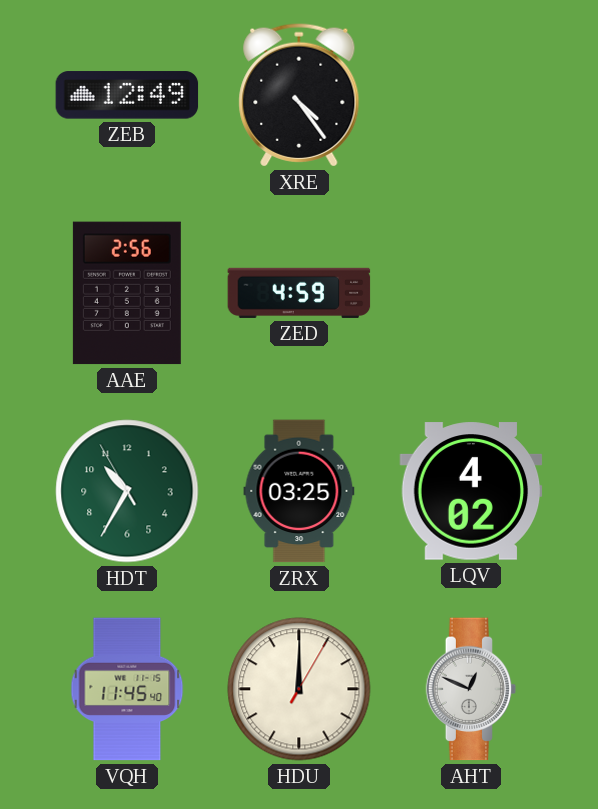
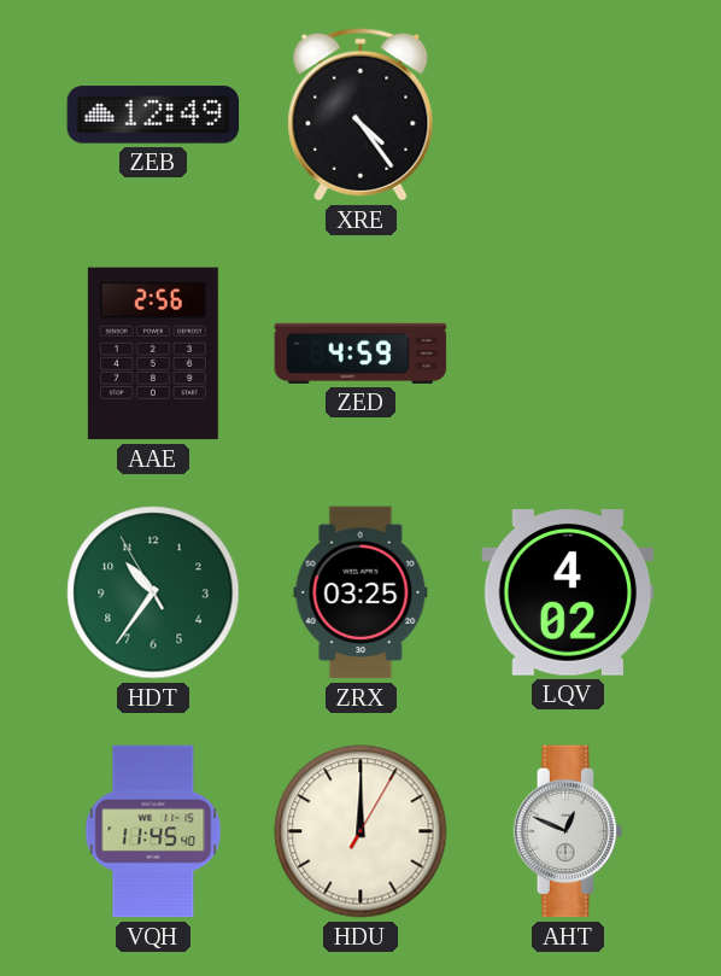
HDT: 10:34 -> 10:35 (153, 592)
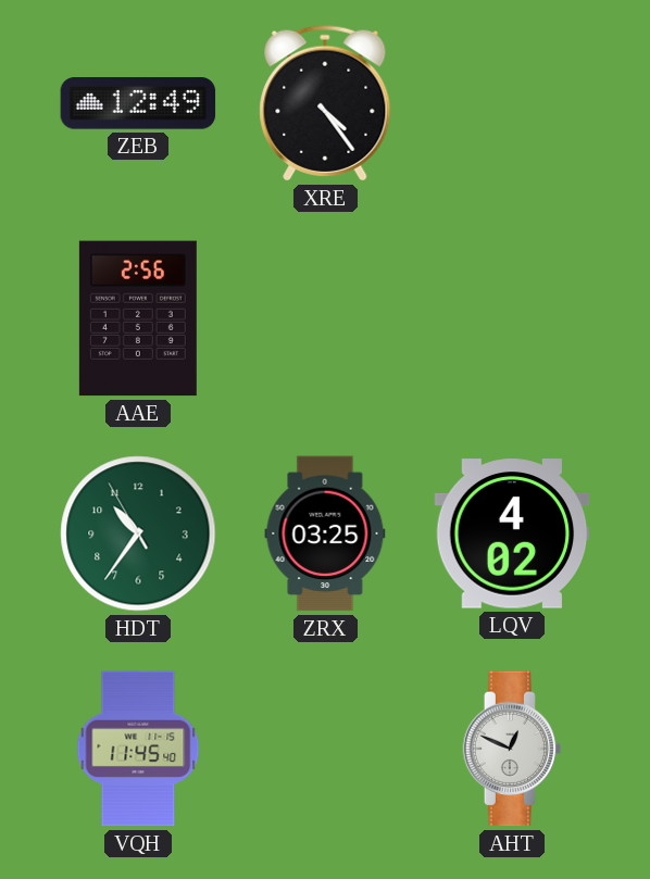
ZED: 4:59 -> none (360, 353)
HDU: 12:00 -> none (360, 831)
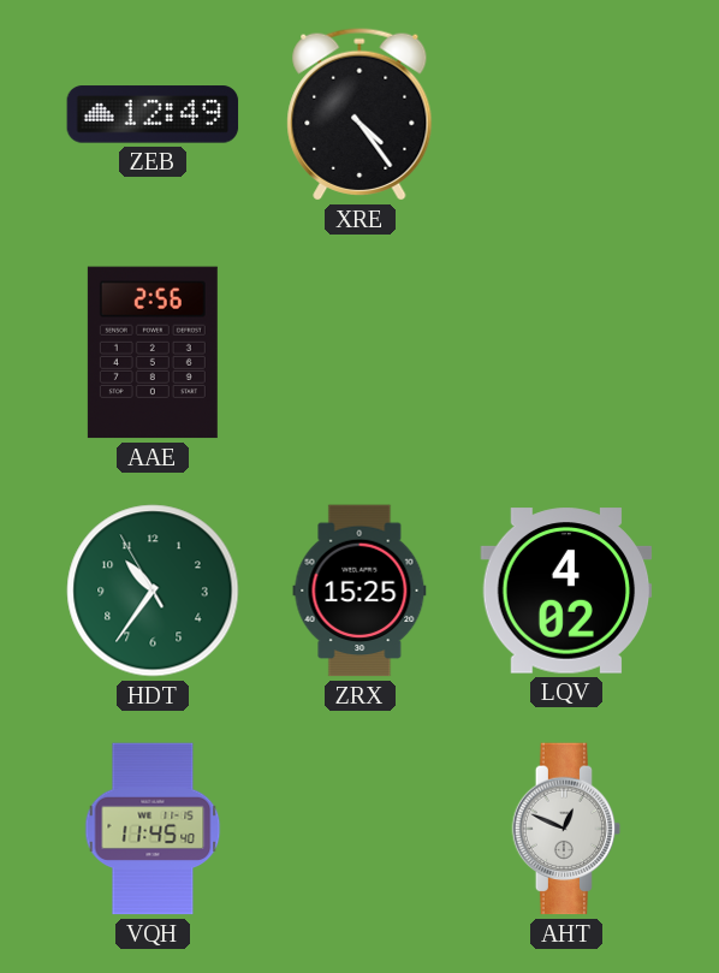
ZRX: 03:25 -> 15:25 (359, 591)
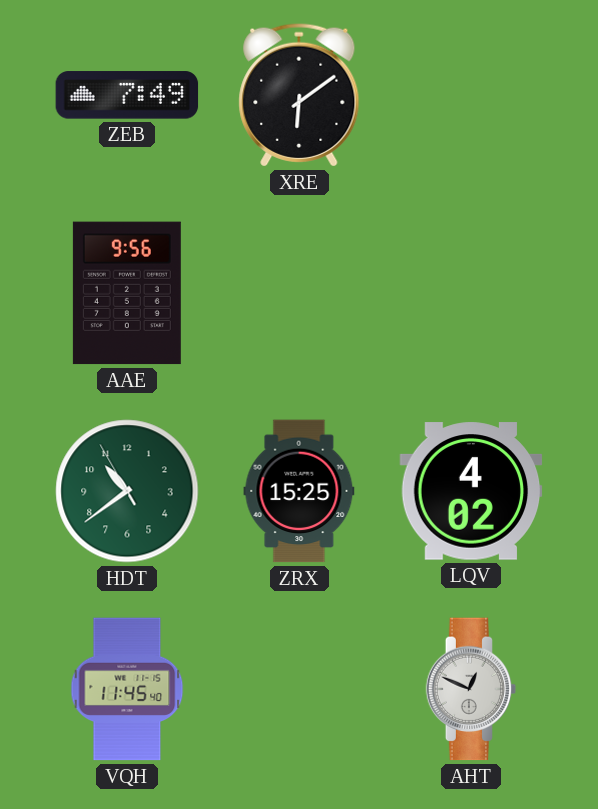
ZEB: 12:49 -> 7:49 (127, 95)
XRE: 4:24 -> 6:09 (299, 95)
AAE: 2:56 -> 9:56 (127, 293)
HDT: 10:35 -> 10:38 (127, 491)
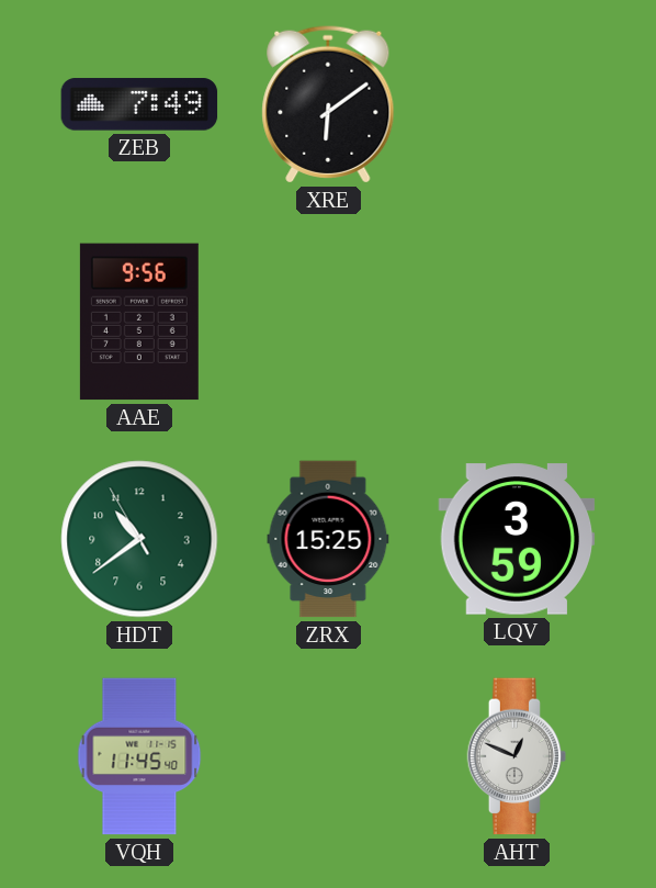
LQV: 4:02 -> 3:59 (517, 539)
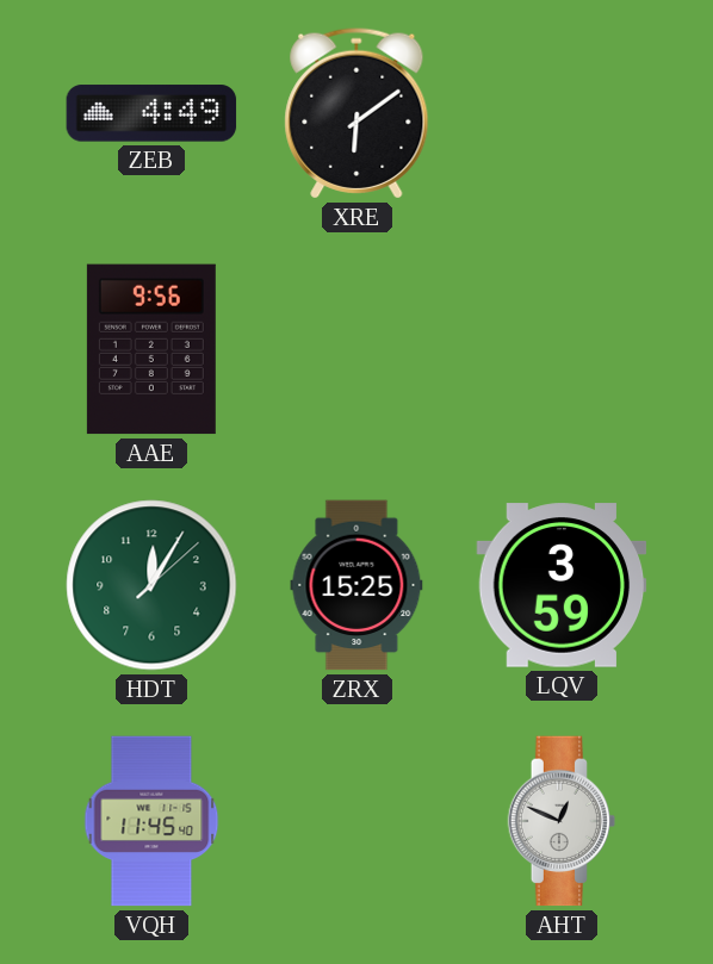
ZEB: 7:49 -> 4:49 (151, 113)
HDT: 10:38 -> 12:05 (151, 585)
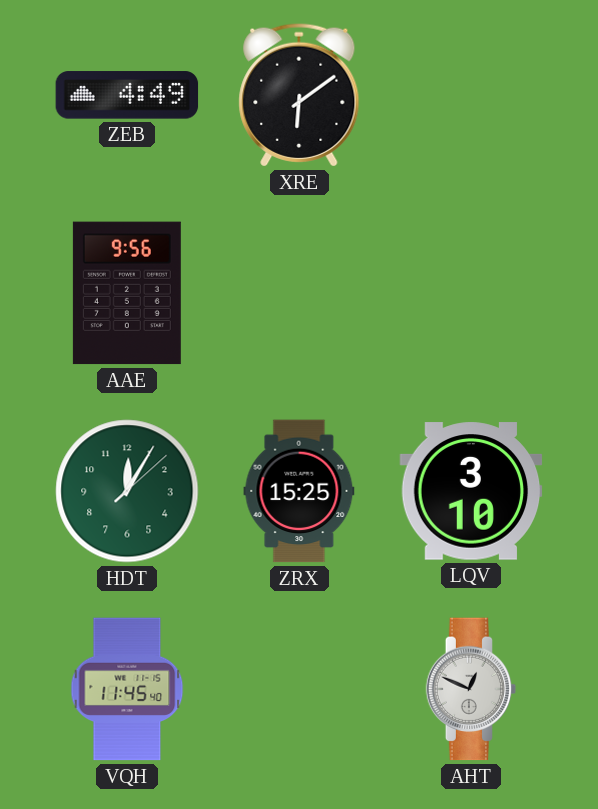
LQV: 3:59 -> 3:10 (471, 491)
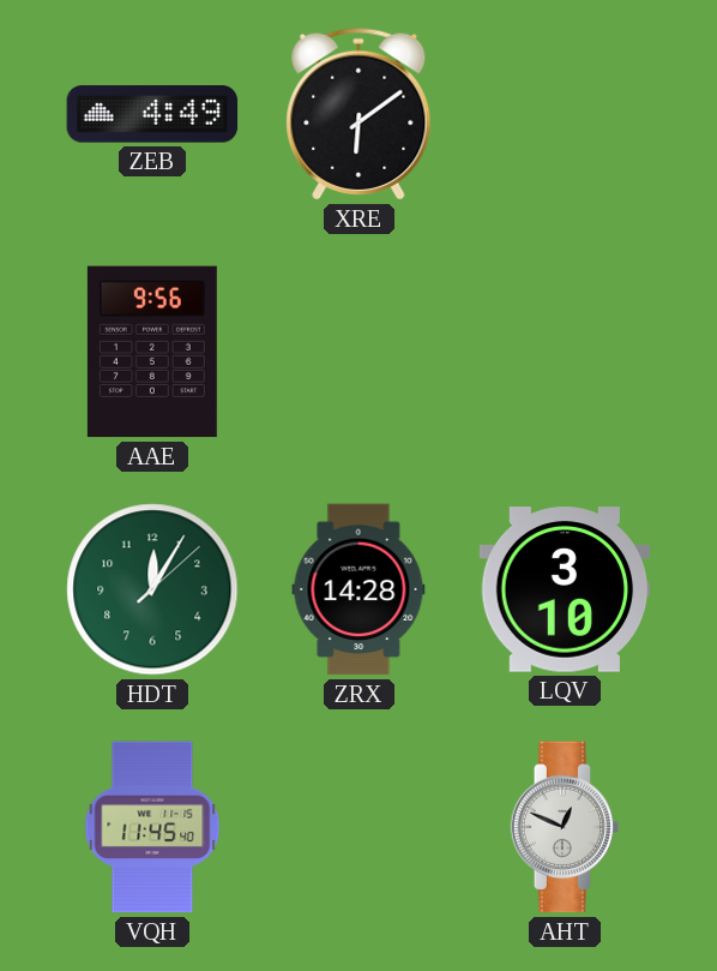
ZRX: 15:25 -> 14:28 (358, 589)
